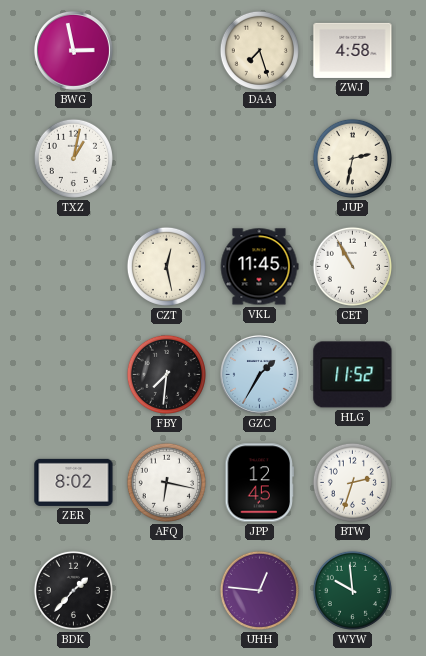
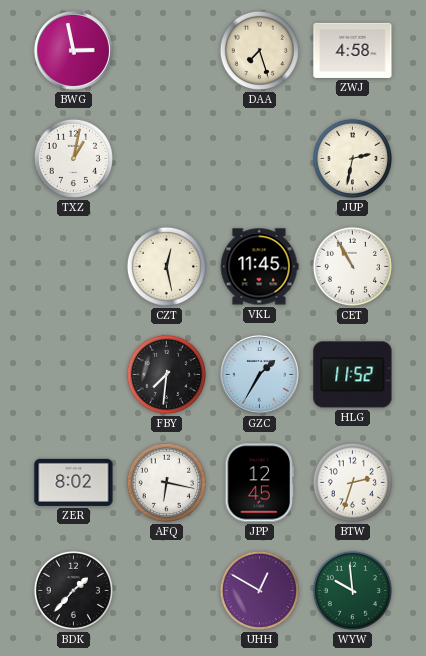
UHH: 12:46 -> 12:50 (259, 590)
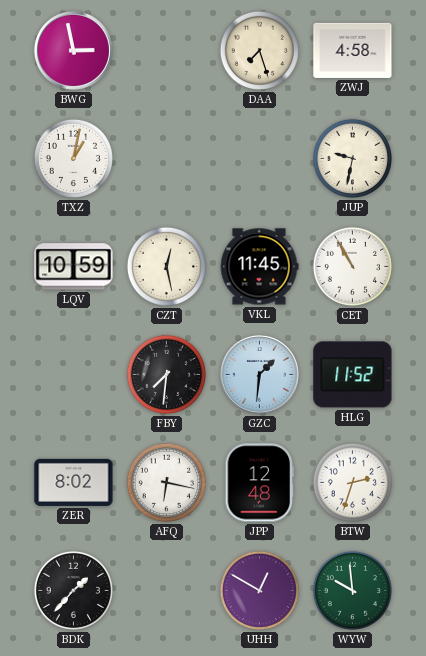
JUP: 2:32 -> 9:32 (352, 158)
LQV: none -> 10:59 (74, 267)
GZC: 1:35 -> 1:31 (259, 374)
JPP: 12:45 -> 12:48 (260, 483)
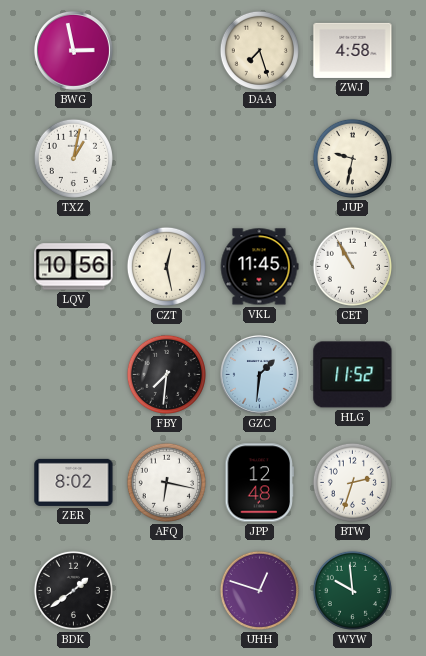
LQV: 10:59 -> 10:56 (74, 267)
BDK: 1:37 -> 1:39 (73, 590)
UHH: 12:50 -> 12:48 (259, 590)
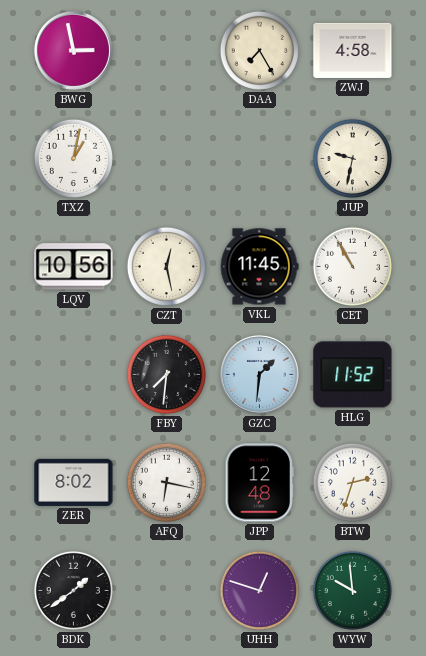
DAA: 7:27 -> 7:25 (259, 50)
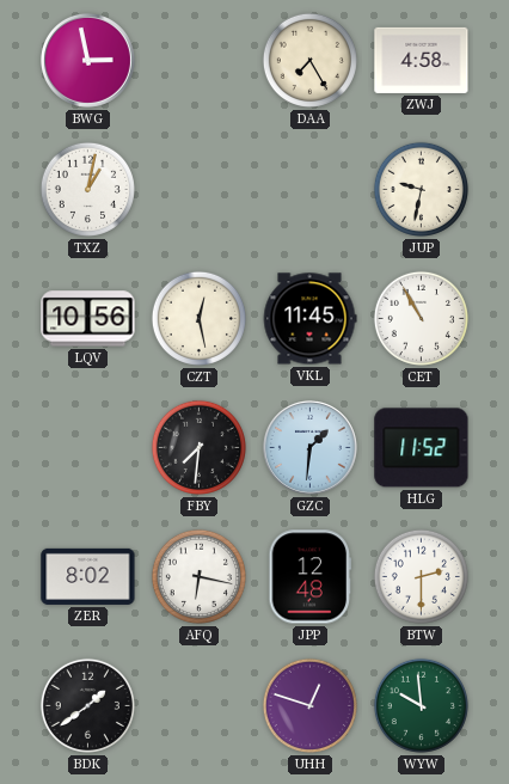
BTW: 2:33 -> 2:30 (421, 576)
